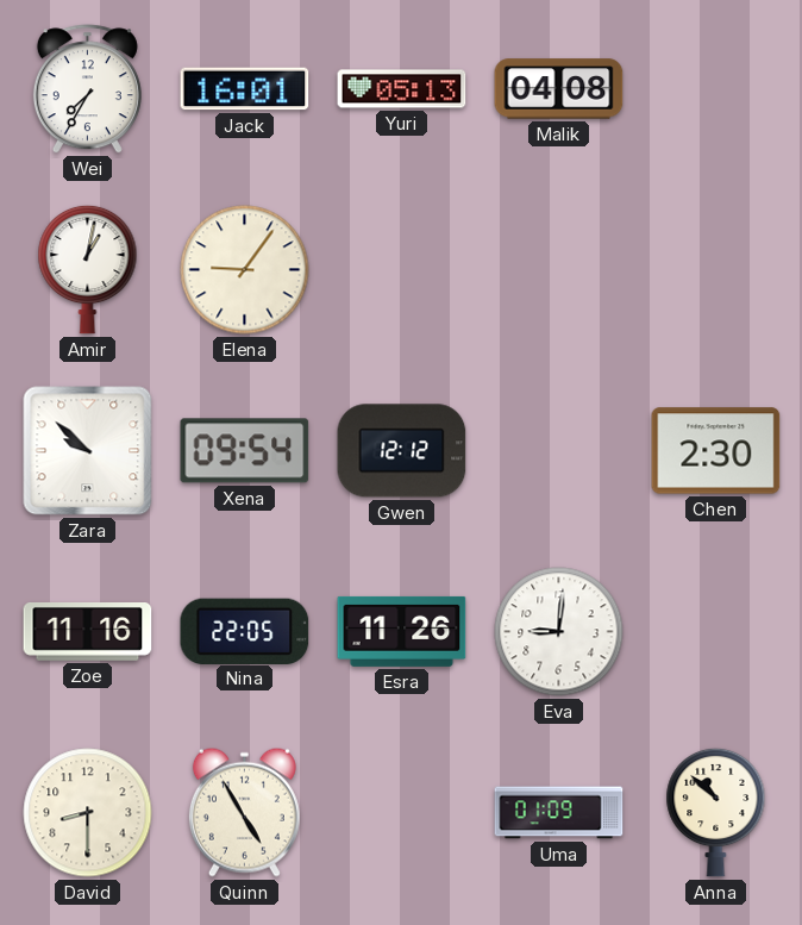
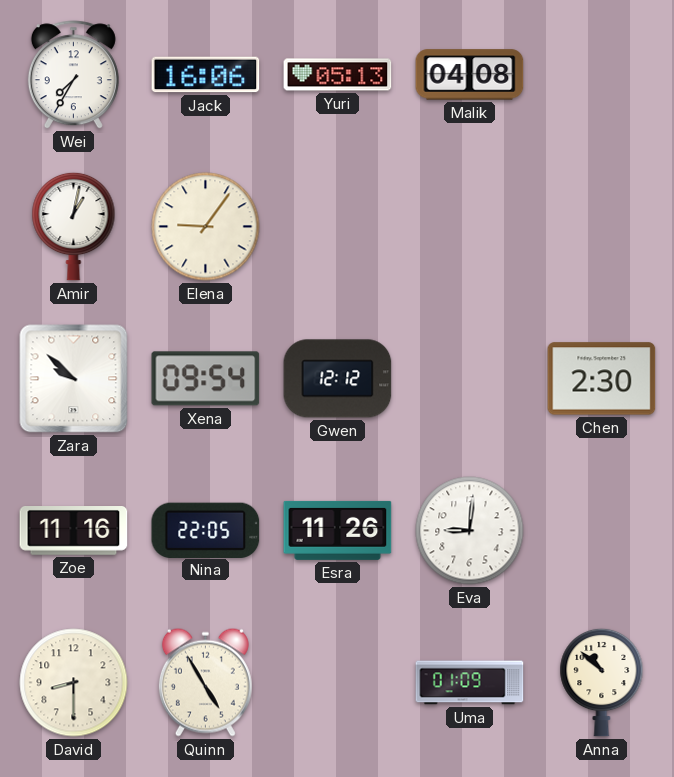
Jack: 16:01 -> 16:06 (206, 75)
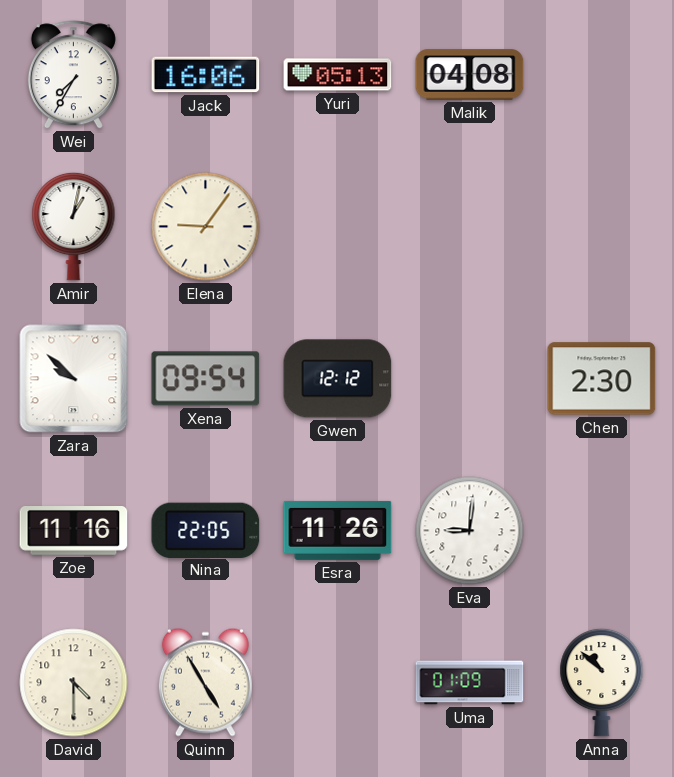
David: 8:30 -> 4:30 (74, 683)
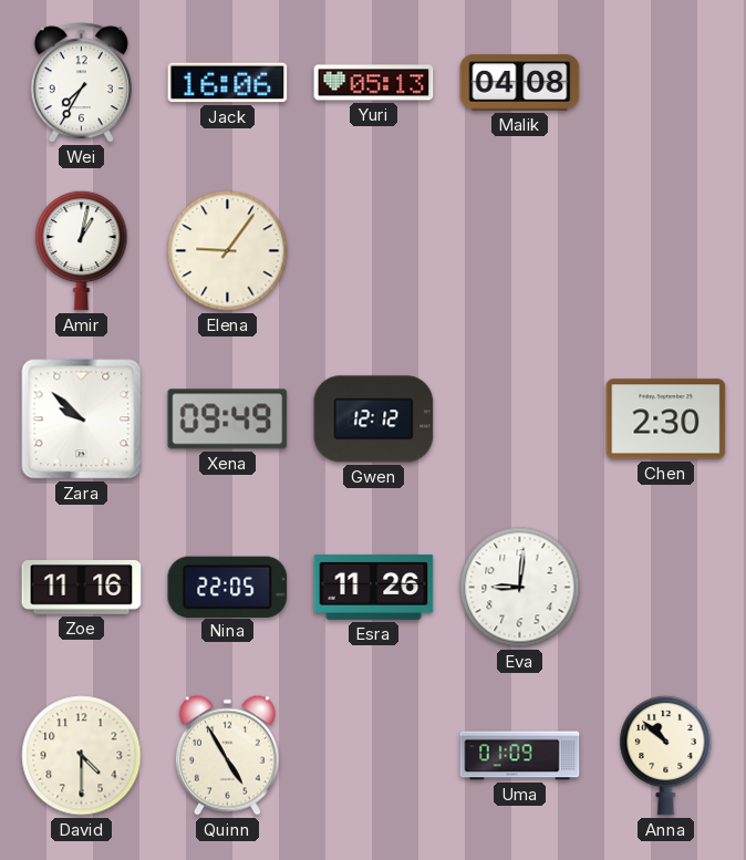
Xena: 09:54 -> 09:49 (228, 419)
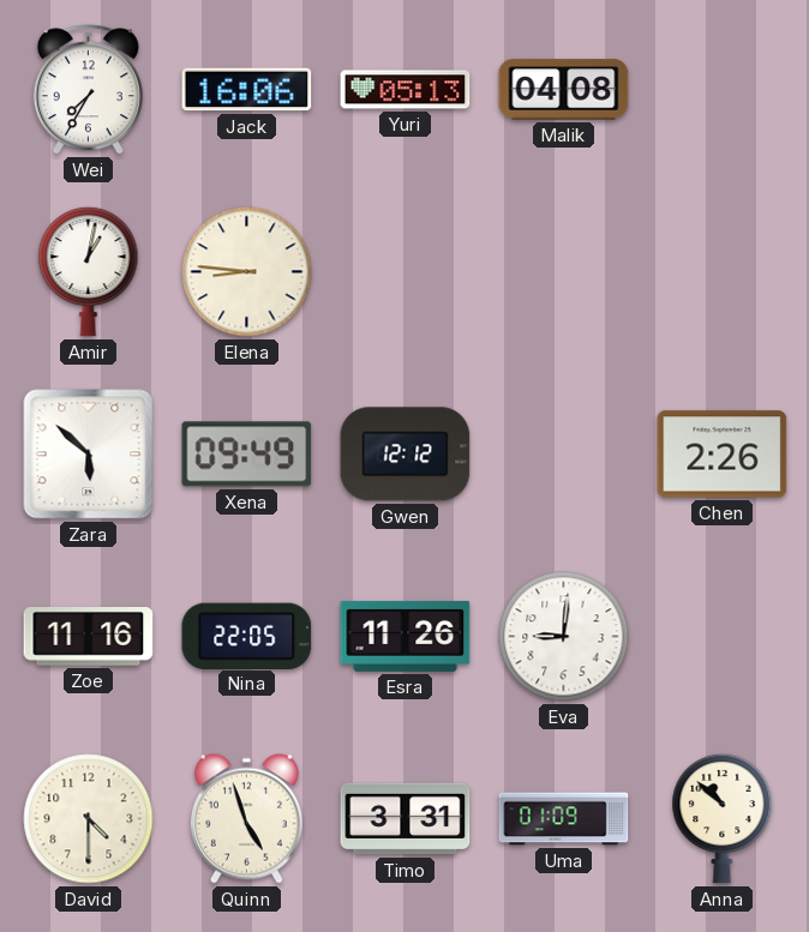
Elena: 9:06 -> 8:46 (247, 272)
Zara: 9:52 -> 5:52 (89, 455)
Chen: 2:30 -> 2:26 (723, 455)
Quinn: 4:55 -> 4:57 (246, 818)
Timo: none -> 3:31 (406, 819)
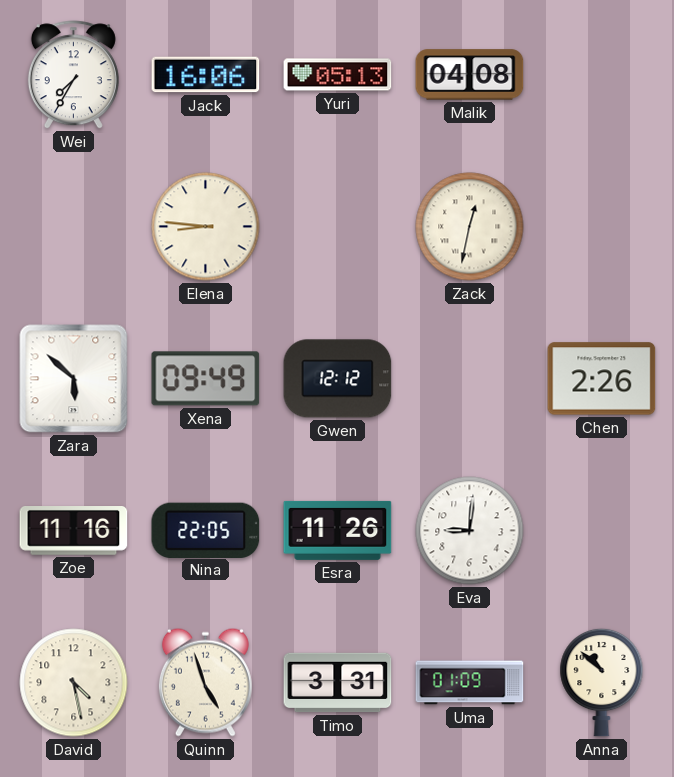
Amir: 1:02 -> none (89, 271)
Zack: none -> 12:32 (470, 227)
David: 4:30 -> 4:28 (74, 683)
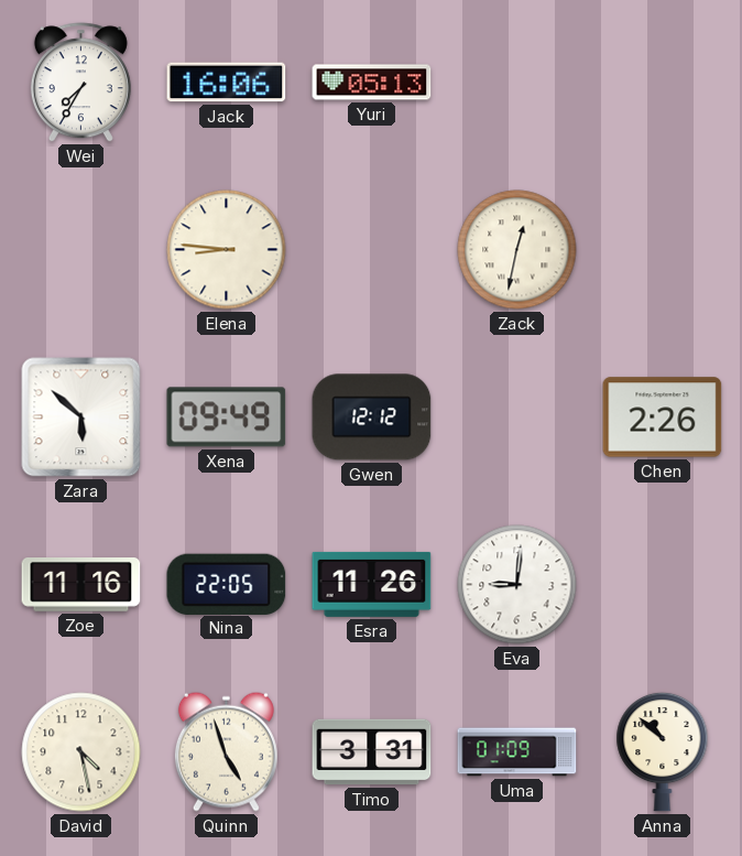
Malik: 04:08 -> none (470, 75)
